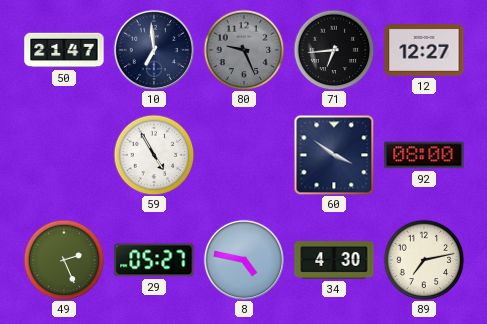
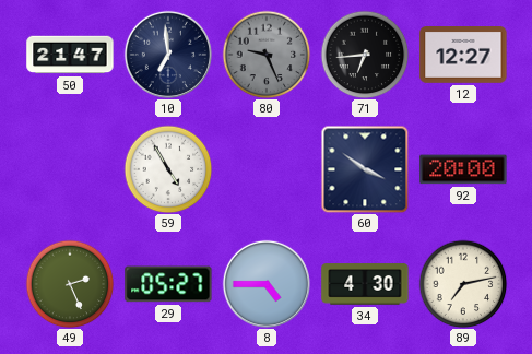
92: 08:00 -> 20:00 (463, 169)
8: 4:47 -> 4:45 (265, 283)
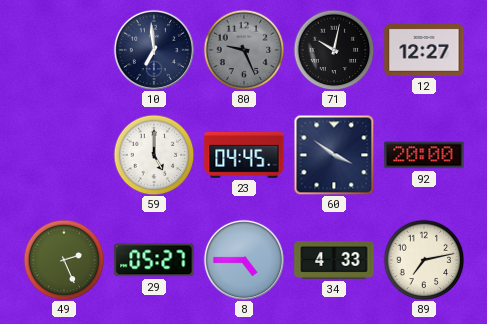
50: 21:47 -> none (70, 55)
71: 6:44 -> 10:02 (334, 50)
59: 4:55 -> 5:00 (154, 155)
23: none -> 04:45 (244, 155)
34: 4:30 -> 4:33 (334, 260)
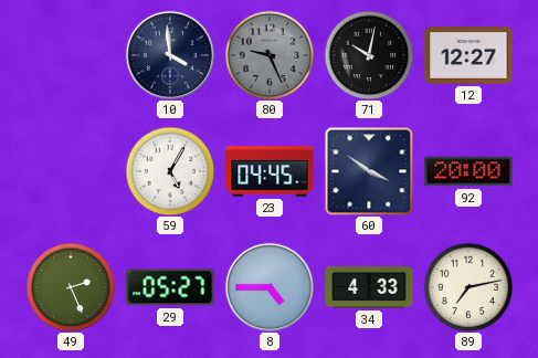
10: 6:59 -> 3:59 (169, 54)
59: 5:00 -> 5:05 (170, 171)
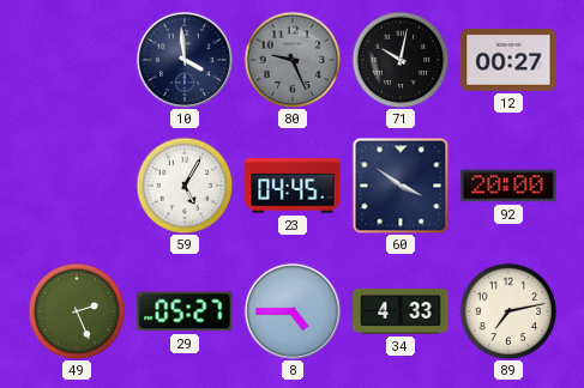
12: 12:27 -> 00:27 (508, 61)
